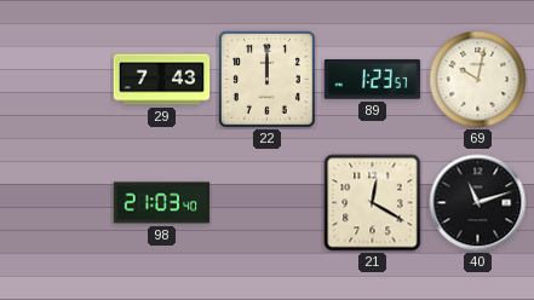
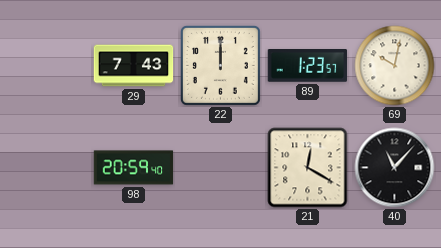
98: 21:03 -> 20:59 (134, 168)
40: 11:12 -> 11:07 (395, 168)
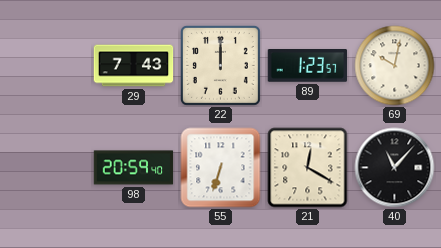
55: none -> 6:33 (221, 168)
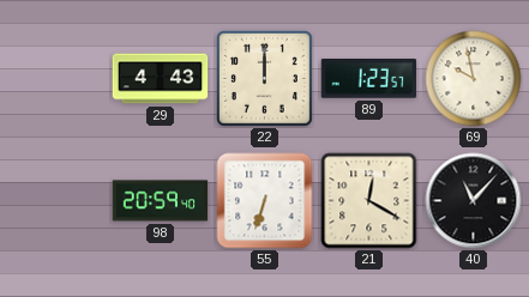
29: 7:43 -> 4:43 (161, 79)
69: 10:02 -> 9:58 (474, 79)
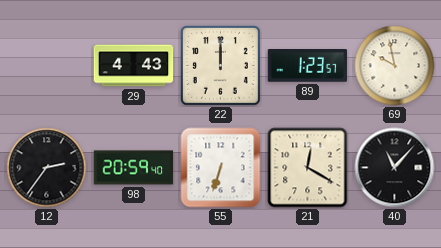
12: none -> 2:36 (47, 168)
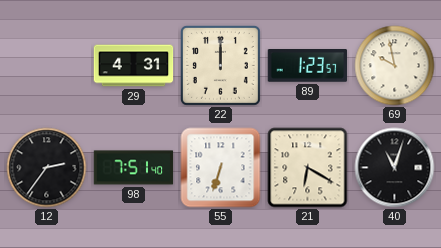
29: 4:43 -> 4:31 (134, 66)
98: 20:59 -> 7:51 (134, 168)
21: 12:20 -> 6:20 (308, 168)
40: 11:07 -> 11:03 (395, 168)
